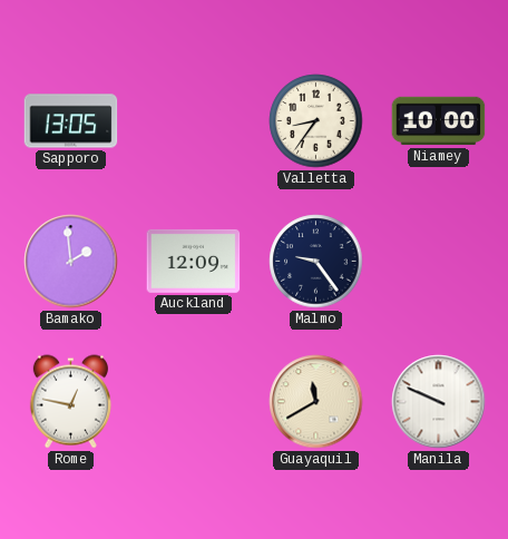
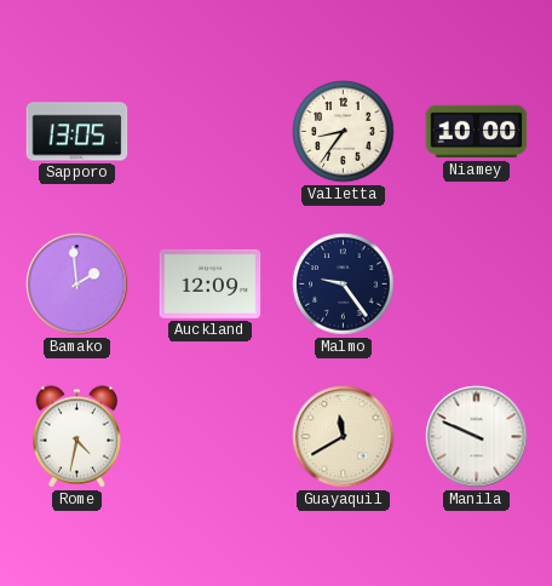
Rome: 12:47 -> 4:32 (76, 437)
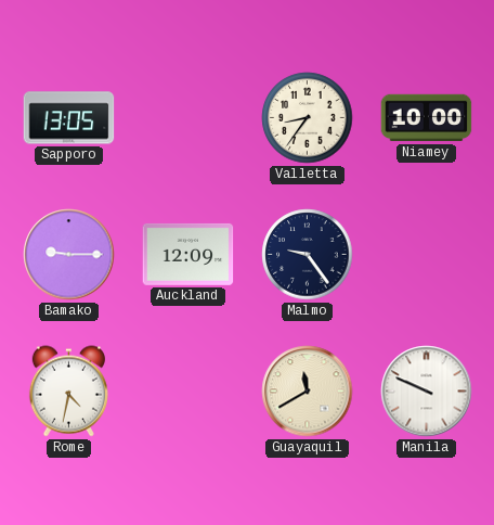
Bamako: 1:59 -> 9:15 (69, 255)
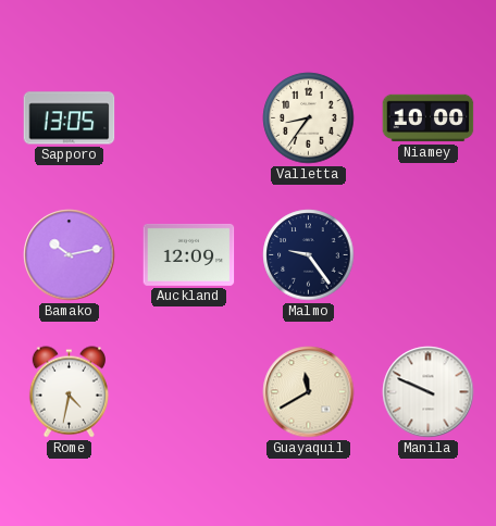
Bamako: 9:15 -> 10:13 (70, 255)
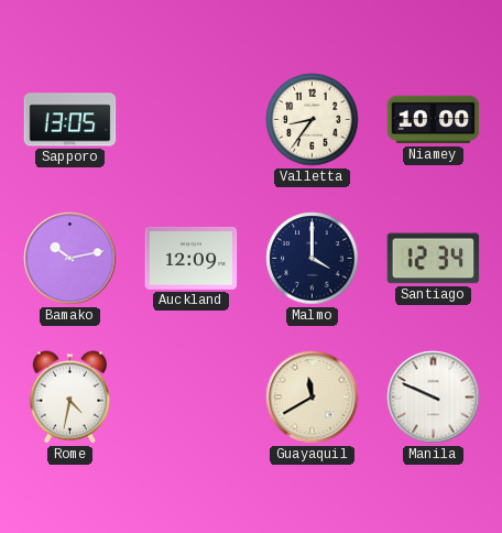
Malmo: 9:24 -> 4:00 (313, 259)
Santiago: none -> 12:34 (434, 259)
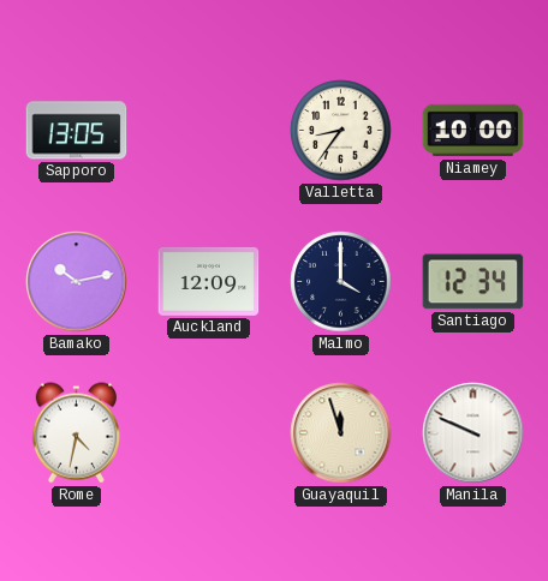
Guayaquil: 11:40 -> 11:57 (341, 433)
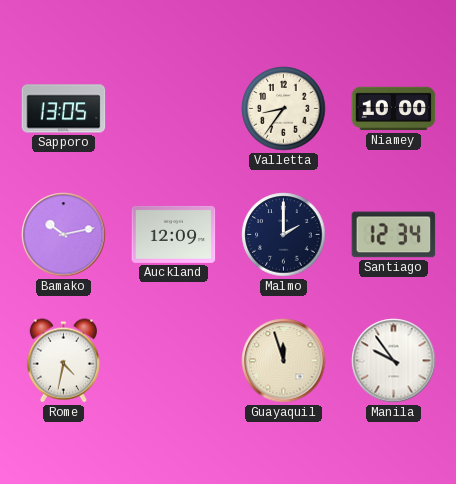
Malmo: 4:00 -> 2:00 (284, 235)
Manila: 9:49 -> 9:54 (394, 361)
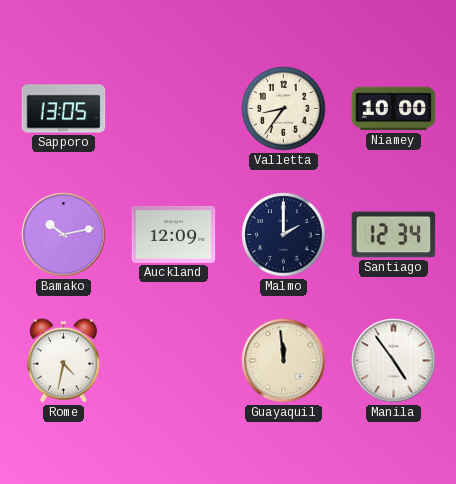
Guayaquil: 11:57 -> 11:59 (284, 361)
Manila: 9:54 -> 4:54 (394, 361)
